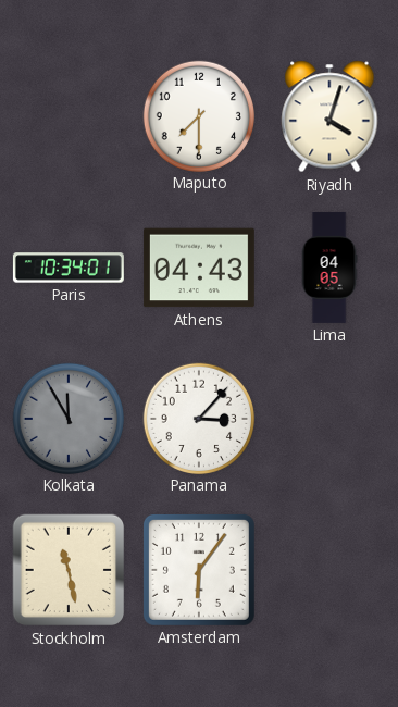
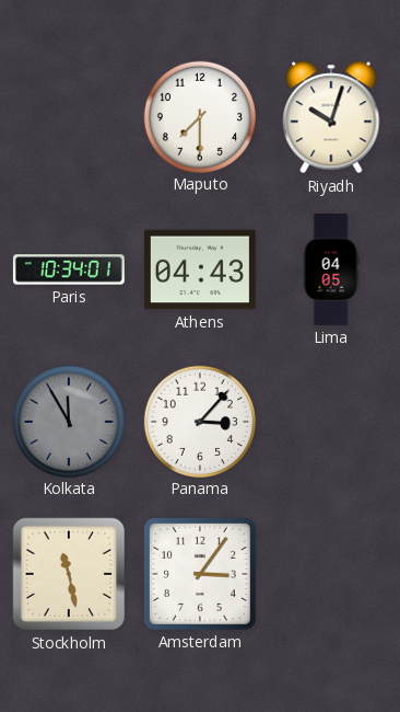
Riyadh: 4:03 -> 10:03 (331, 117)
Amsterdam: 6:06 -> 3:06 (200, 574)
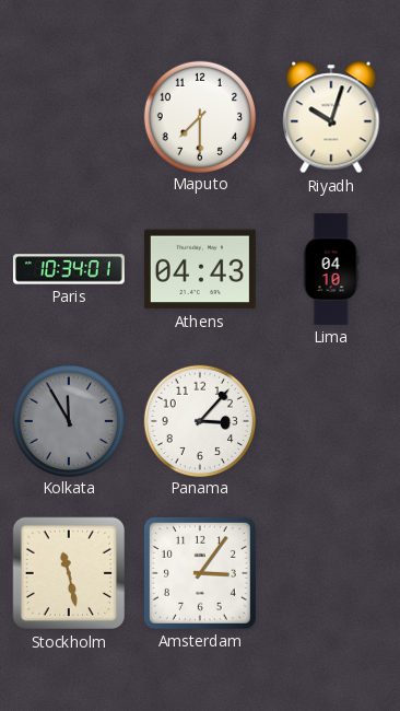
Lima: 04:05 -> 04:10 (331, 269)
